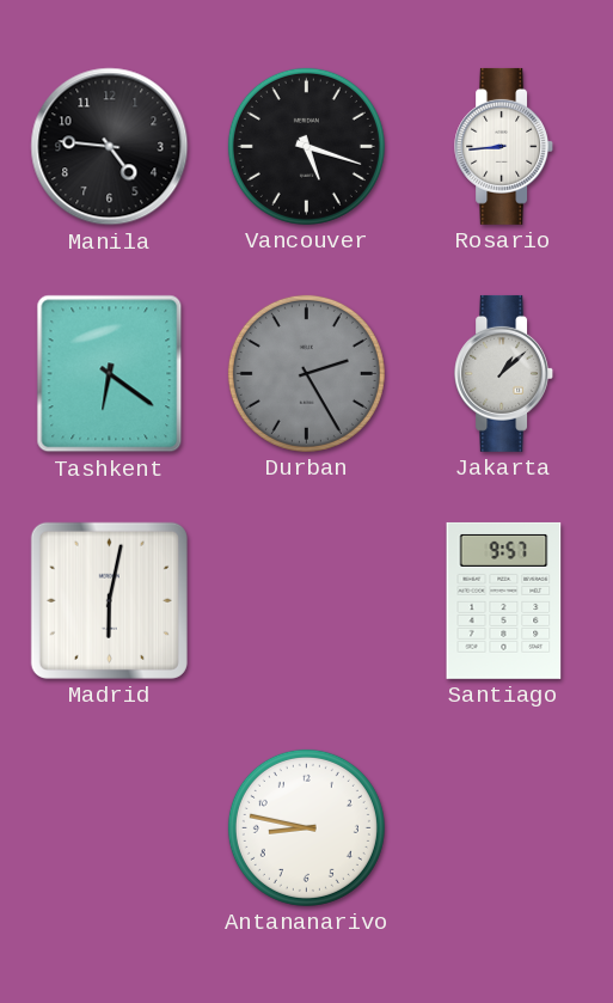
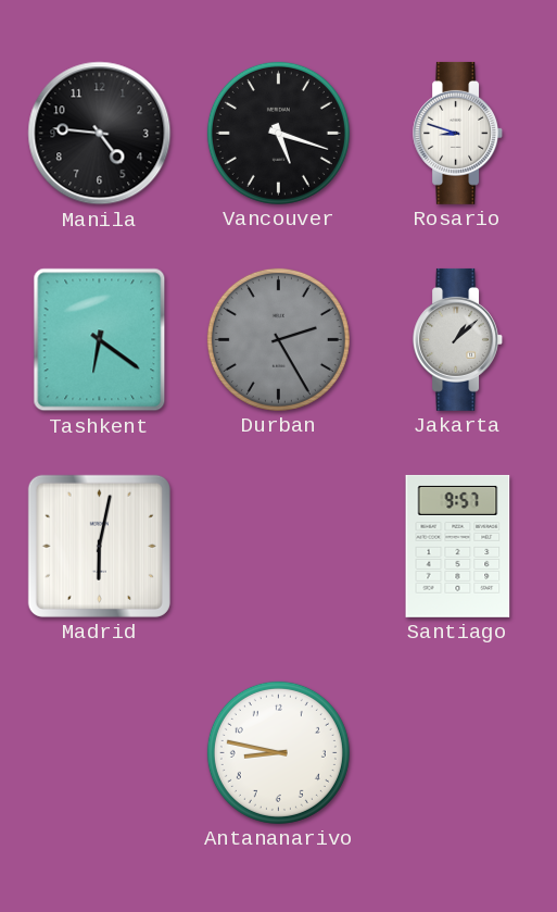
Rosario: 8:44 -> 8:48 (458, 133)
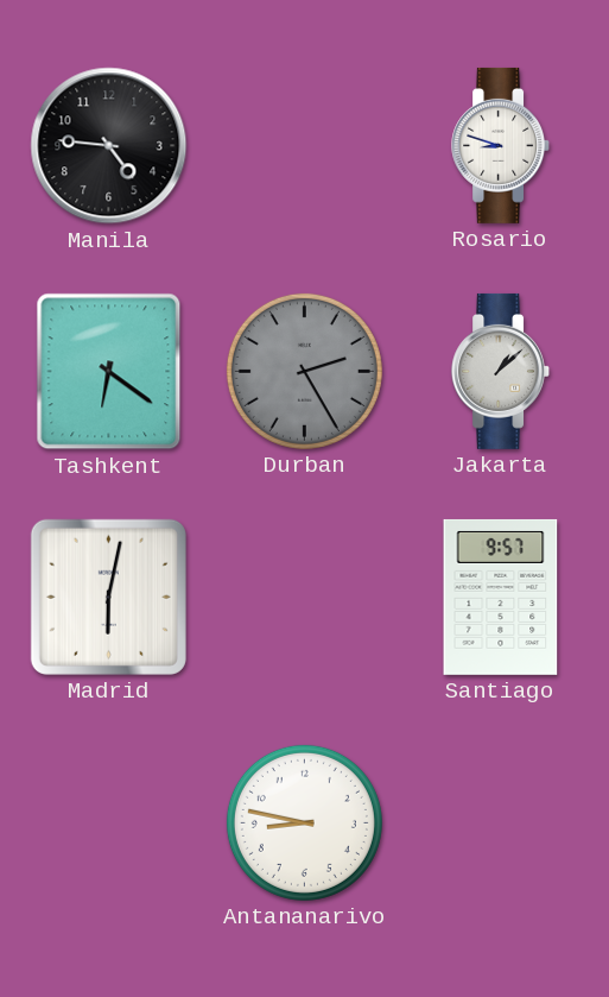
Vancouver: 5:18 -> none (278, 133)
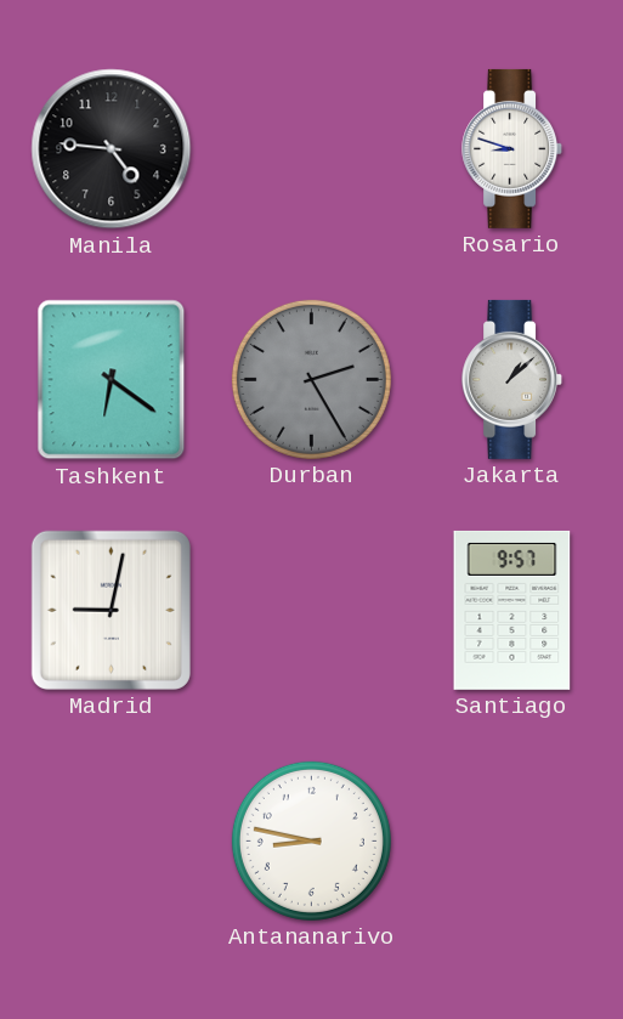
Madrid: 6:02 -> 9:02 (111, 610)
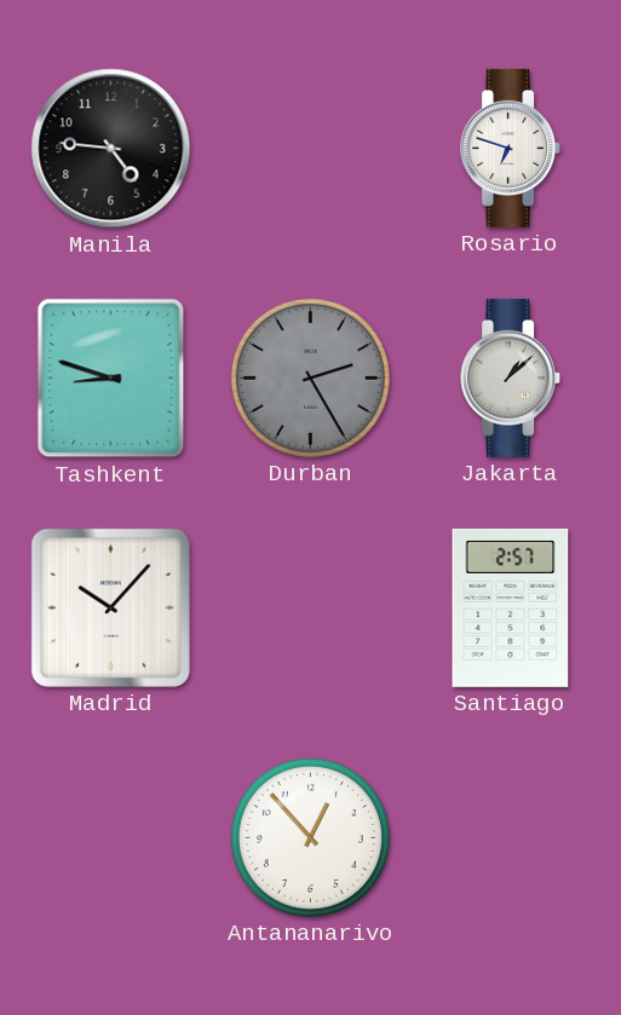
Rosario: 8:48 -> 6:48 (511, 148)
Tashkent: 6:21 -> 8:48 (111, 379)
Madrid: 9:02 -> 10:07 (110, 607)
Santiago: 9:57 -> 2:57 (511, 607)
Antananarivo: 8:47 -> 12:53 (310, 837)
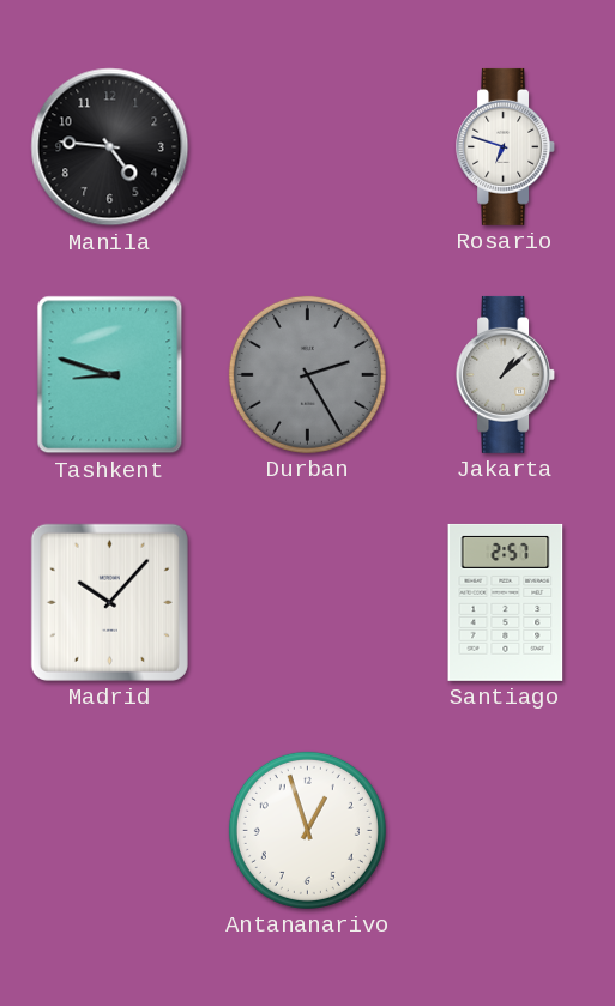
Antananarivo: 12:53 -> 12:57 (307, 830)
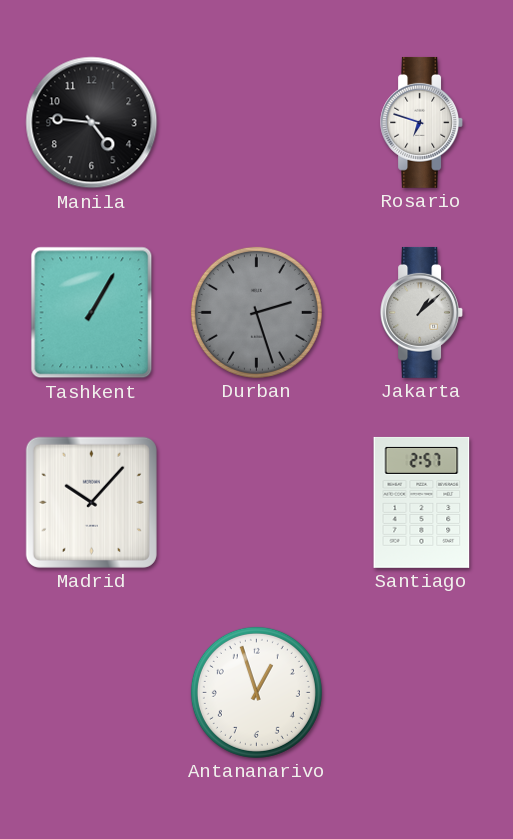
Tashkent: 8:48 -> 1:05 (92, 313)
Durban: 2:25 -> 2:27 (256, 312)
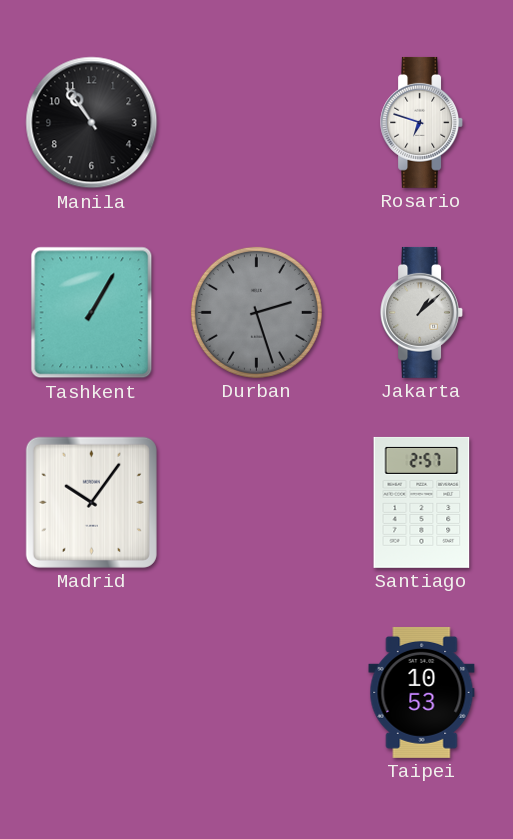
Manila: 4:46 -> 10:54 (92, 123)
Madrid: 10:07 -> 10:06 (91, 502)
Antananarivo: 12:57 -> none (256, 692)
Taipei: none -> 10:53 (422, 692)
